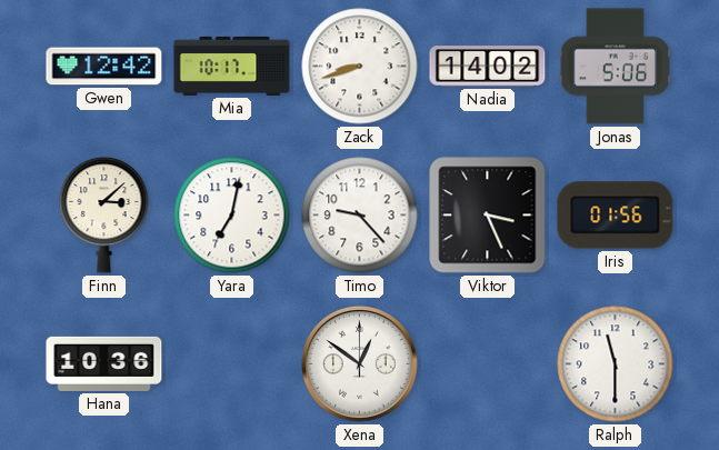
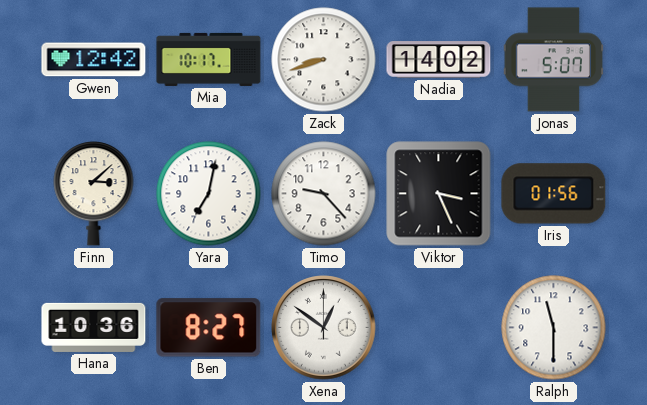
Jonas: 5:06 -> 5:07 (554, 60)
Ben: none -> 8:27 (209, 328)
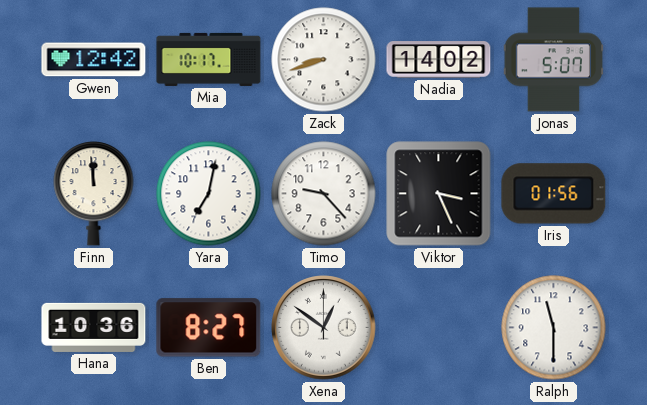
Finn: 3:08 -> 11:59 (94, 194)
